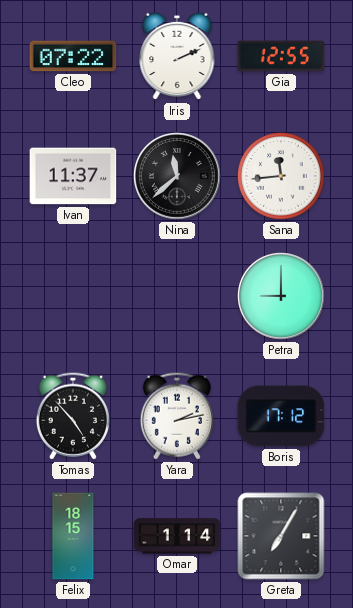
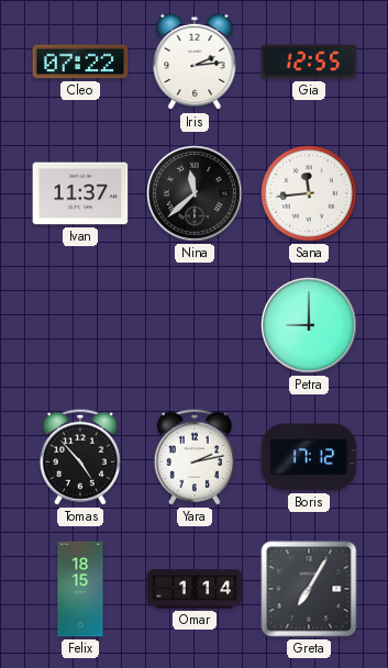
Iris: 2:11 -> 2:14 (195, 62)
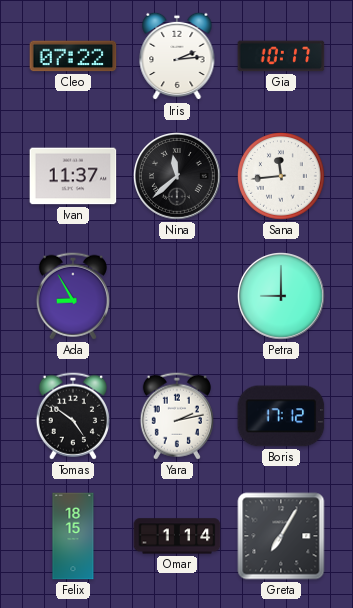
Gia: 12:55 -> 10:17 (281, 56)
Ada: none -> 8:55 (73, 296)
Tomas: 4:53 -> 4:51 (73, 416)
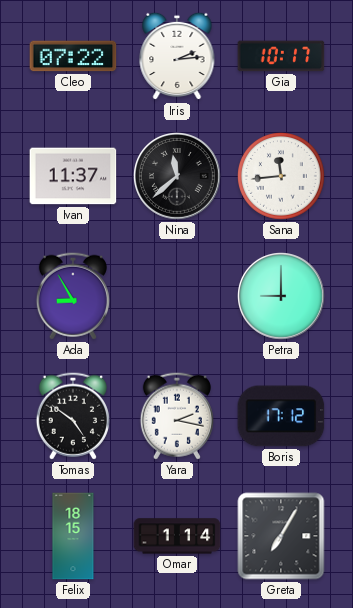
Yara: 2:13 -> 2:17 (177, 416)
